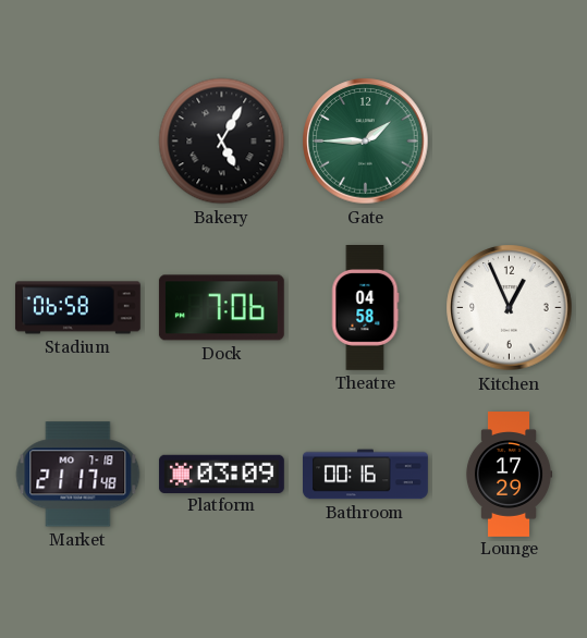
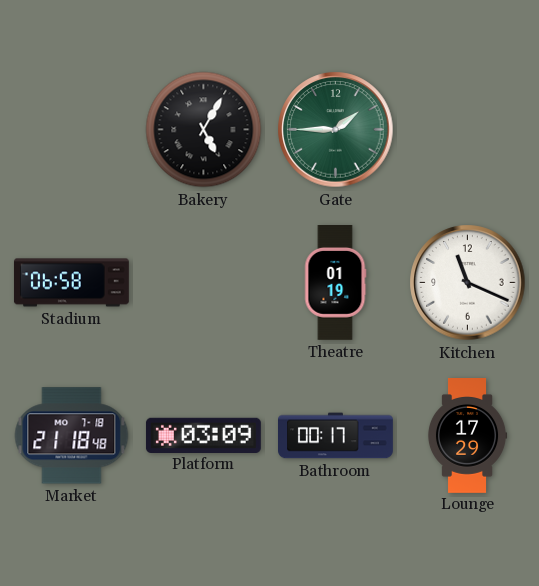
Dock: 7:06 -> none (221, 308)
Theatre: 04:58 -> 01:19 (335, 283)
Kitchen: 12:56 -> 11:19 (468, 283)
Market: 21:17 -> 21:18 (72, 436)
Bathroom: 00:16 -> 00:17 (336, 436)
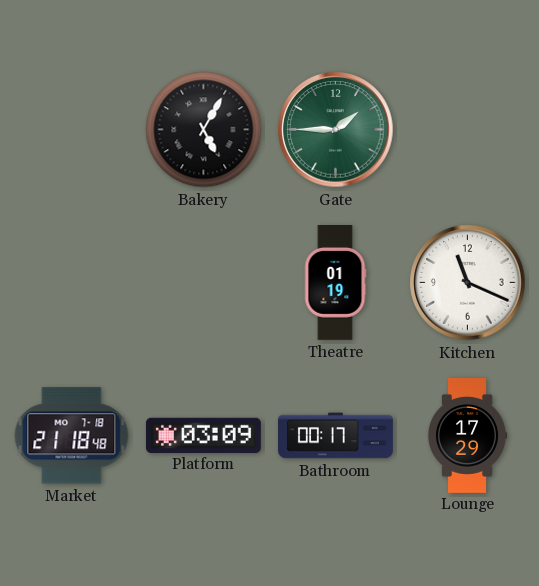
Stadium: 06:58 -> none (72, 283)
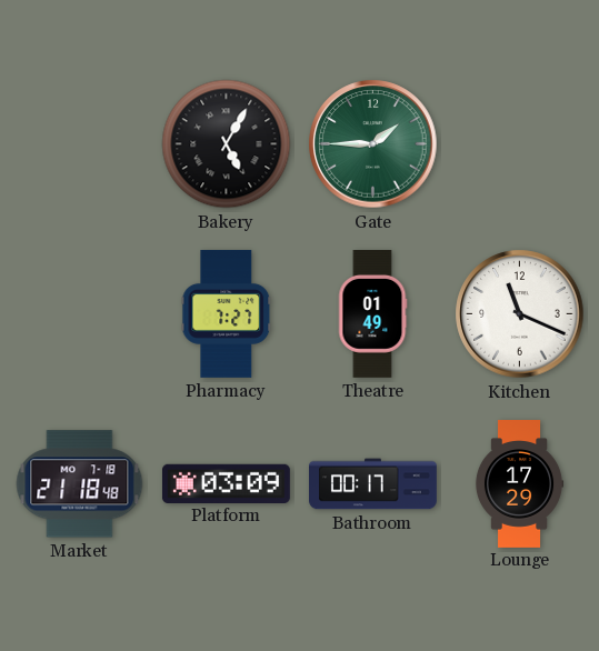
Pharmacy: none -> 7:27 (227, 313)
Theatre: 01:19 -> 01:49 (372, 314)
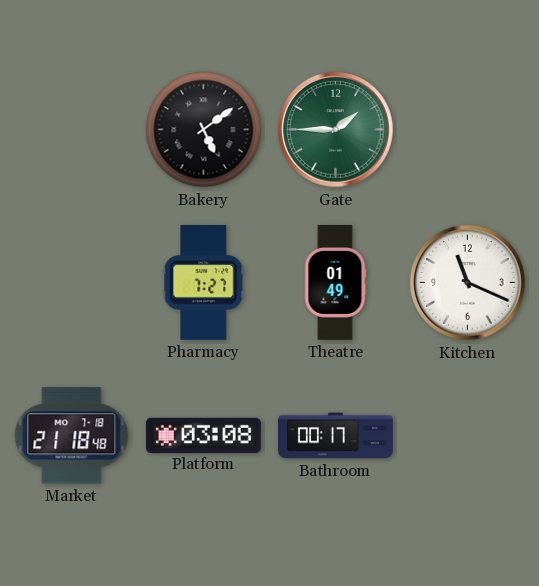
Bakery: 5:05 -> 5:09 (204, 130)
Platform: 03:09 -> 03:08 (203, 435)
Lounge: 17:29 -> none (519, 484)
